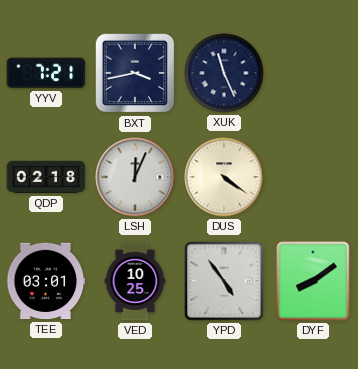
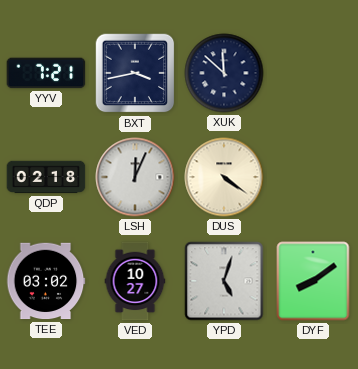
XUK: 11:26 -> 11:52 (224, 73)
TEE: 03:01 -> 03:02 (46, 281)
VED: 10:25 -> 10:27 (135, 281)
YPD: 4:54 -> 5:03 (224, 281)
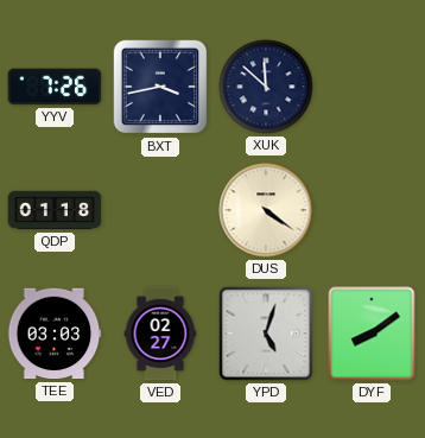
YYV: 7:21 -> 7:26 (55, 87)
QDP: 02:18 -> 01:18 (55, 210)
LSH: 12:04 -> none (135, 177)
TEE: 03:02 -> 03:03 (55, 334)
VED: 10:27 -> 02:27 (160, 334)
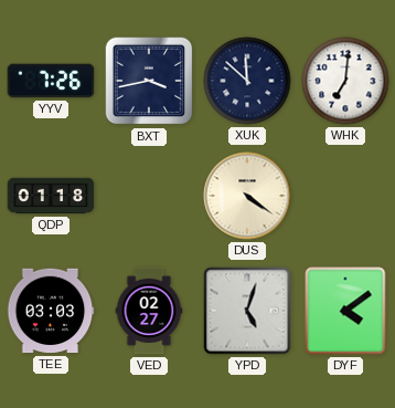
WHK: none -> 7:01 (345, 81)
DYF: 8:09 -> 4:09 (345, 311)
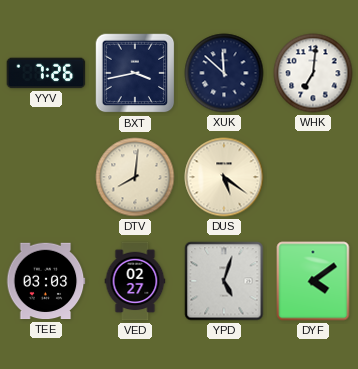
QDP: 01:18 -> none (51, 196)
DTV: none -> 8:01 (135, 177)
DUS: 4:21 -> 5:21 (224, 177)
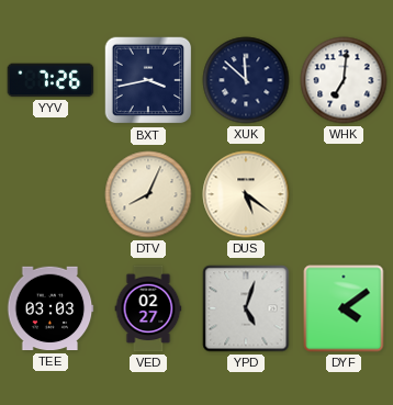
DTV: 8:01 -> 8:04 (148, 194)
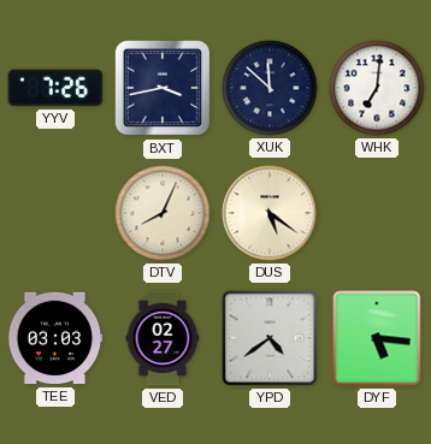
YPD: 5:03 -> 4:39 (270, 338)
DYF: 4:09 -> 5:16 (377, 338)
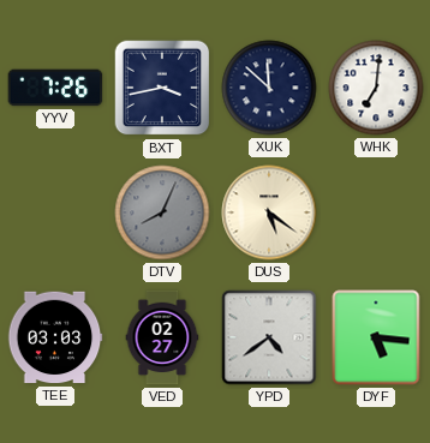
DTV dial: cream -> grey (162, 212)
